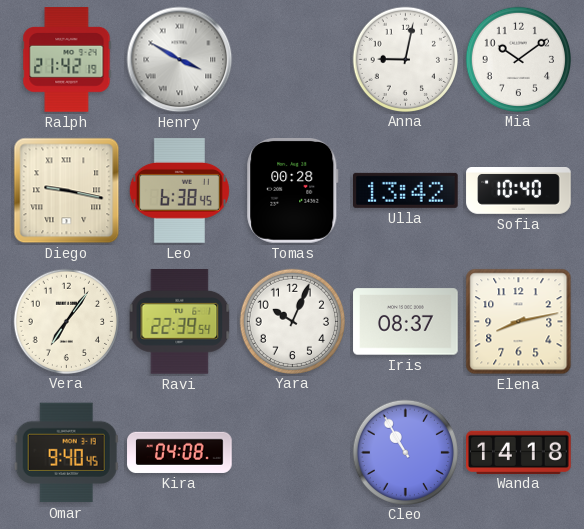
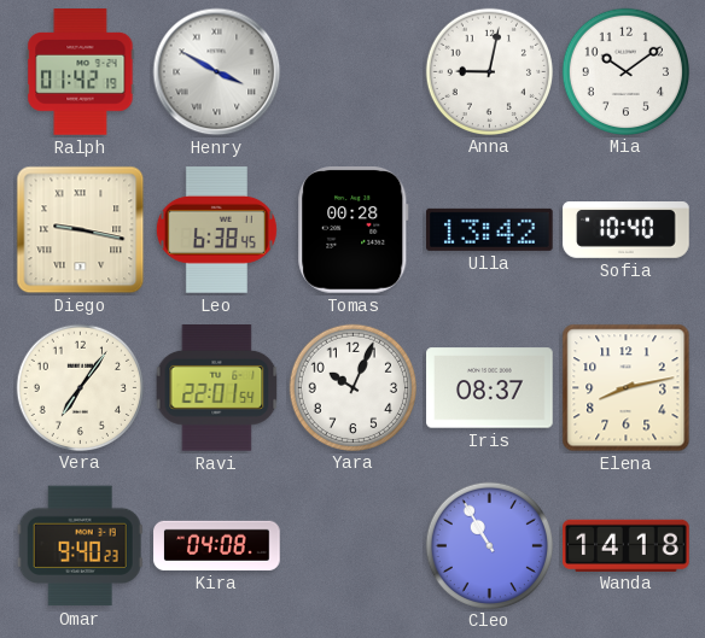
Ralph: 21:42 -> 01:42 (81, 72)
Ravi: 22:39 -> 22:01 (217, 388)
Omar: 9:40:45 -> 9:40:23 (80, 546)
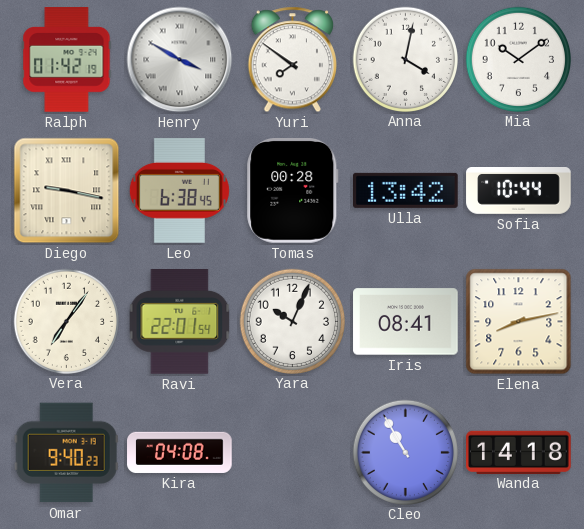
Yuri: none -> 7:51 (292, 60)
Anna: 9:02 -> 4:02 (405, 59)
Sofia: 10:40 -> 10:44 (519, 191)
Iris: 08:37 -> 08:41 (406, 322)
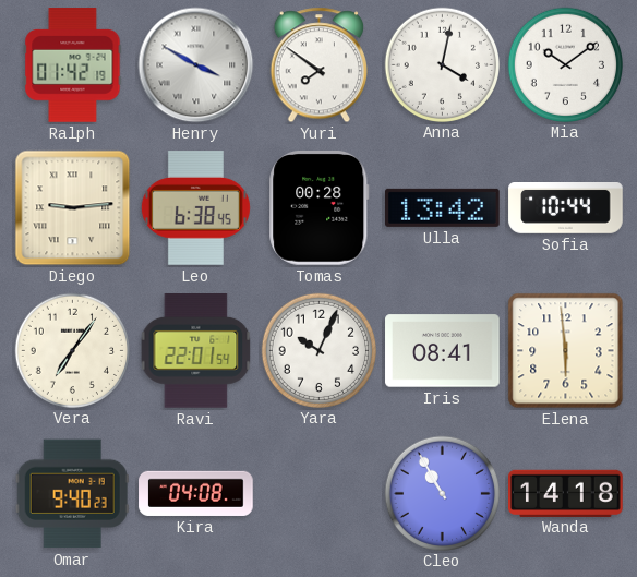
Diego: 9:17 -> 9:14 (73, 208)
Elena: 8:13 -> 5:59 (566, 351)
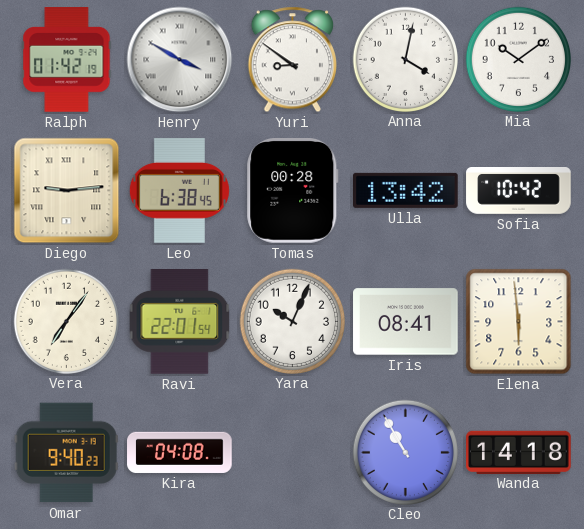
Yuri: 7:51 -> 8:51 (292, 60)
Sofia: 10:44 -> 10:42 (519, 191)
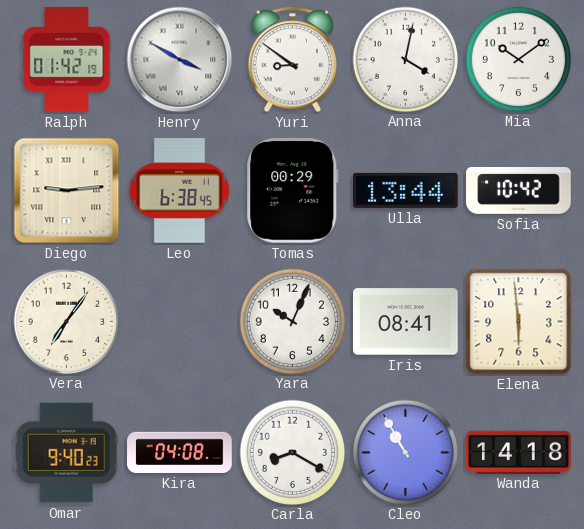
Tomas: 00:28 -> 00:29 (293, 191)
Ulla: 13:42 -> 13:44 (406, 190)
Ravi: 22:01 -> none (180, 322)
Carla: none -> 8:20 (292, 452)
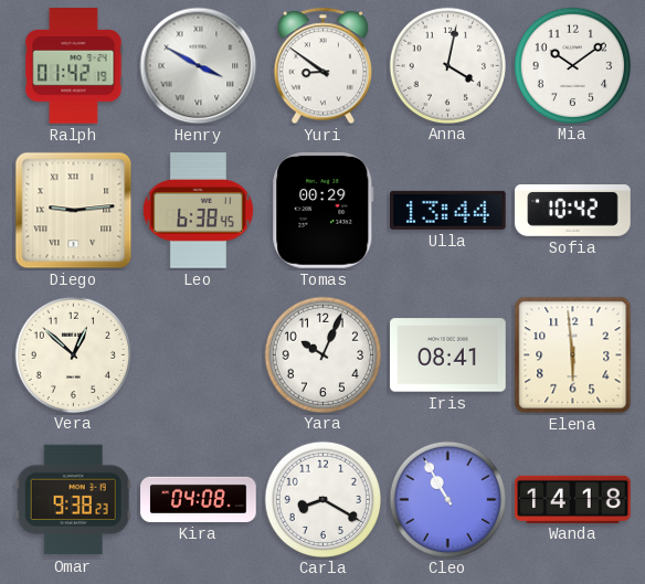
Vera: 7:06 -> 12:52 (73, 354)
Omar: 9:40 -> 9:38 (73, 500)
